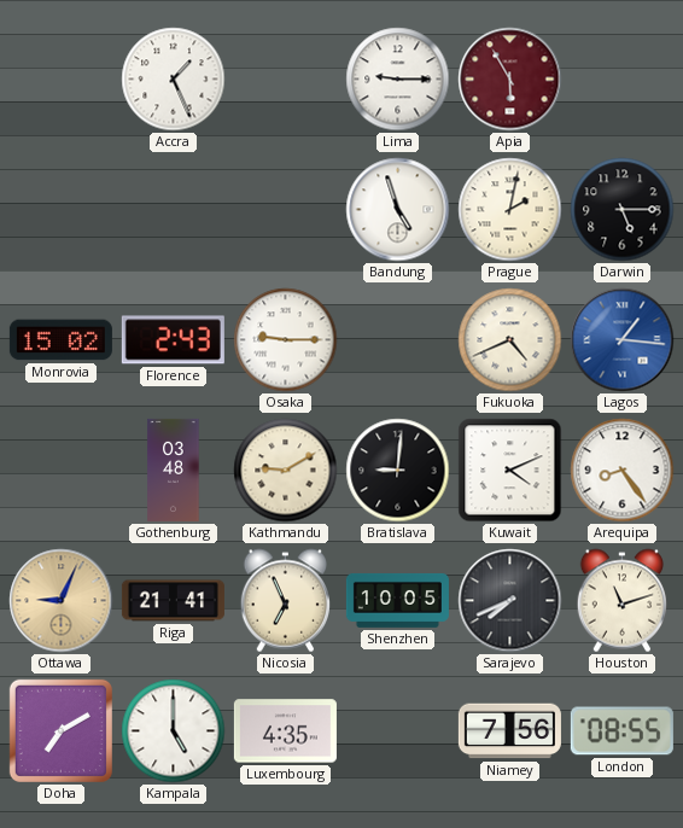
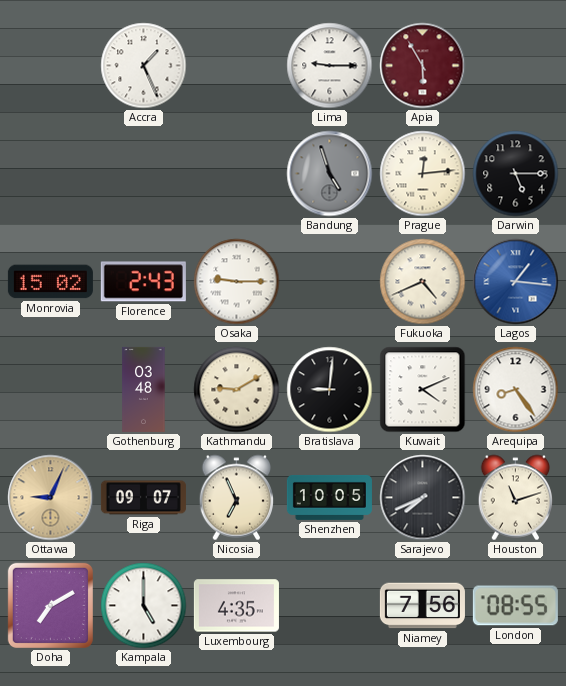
Bandung dial: white -> grey (330, 174)
Prague: 2:02 -> 12:14 (423, 174)
Riga: 21:41 -> 09:07 (143, 498)
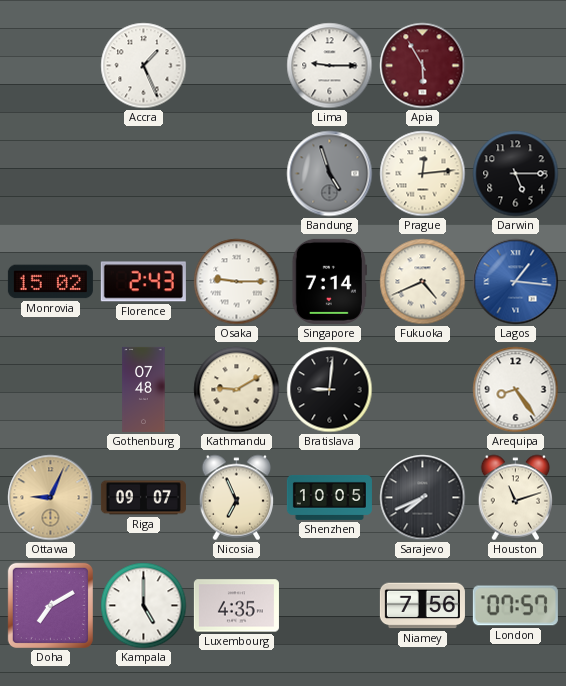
Singapore: none -> 7:14 (329, 281)
Gothenburg: 03:48 -> 07:48 (144, 389)
Kuwait: 4:11 -> none (423, 390)
London: 08:55 -> 07:57 (515, 606)
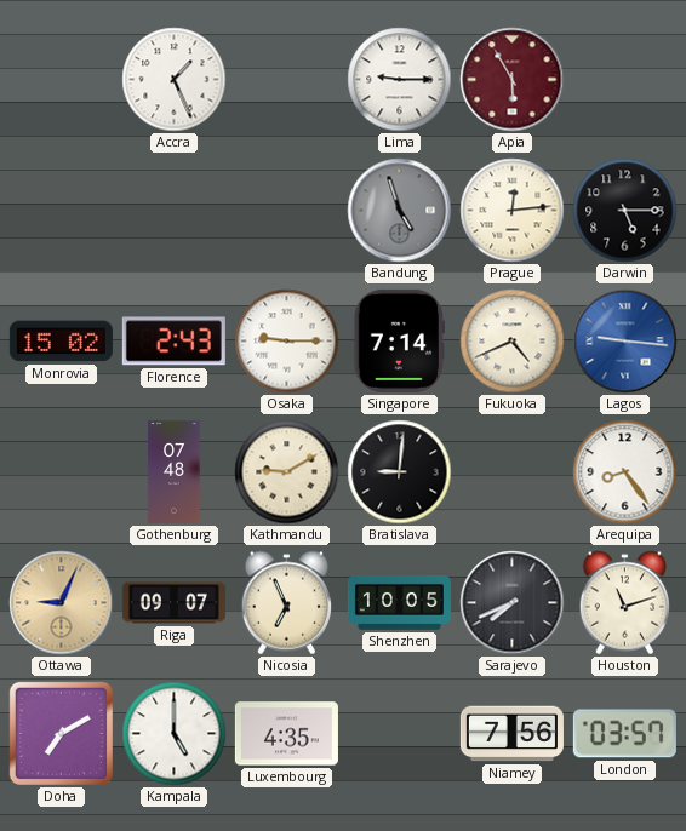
Lagos: 1:16 -> 9:16 (625, 342)
London: 07:57 -> 03:57 (624, 734)
